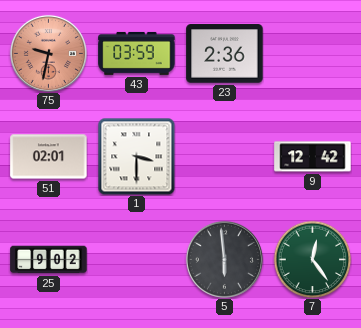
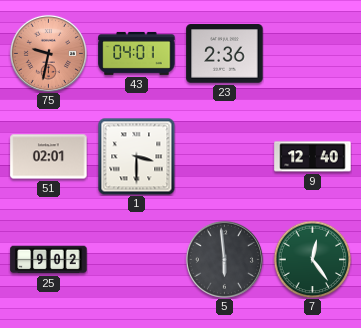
43: 03:59 -> 04:01 (137, 53)
9: 12:42 -> 12:40 (313, 157)
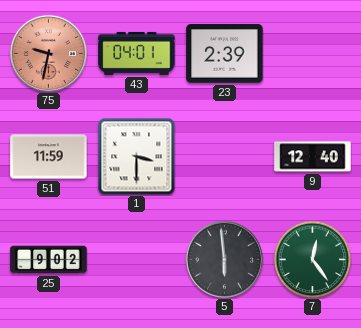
23: 2:36 -> 2:39 (225, 54)
51: 02:01 -> 11:59 (49, 157)
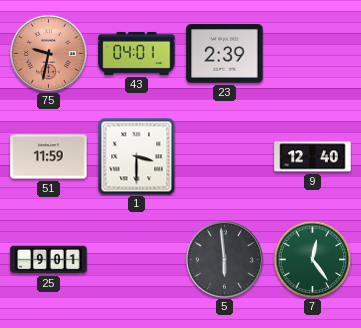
25: 9:02 -> 9:01 (49, 260)
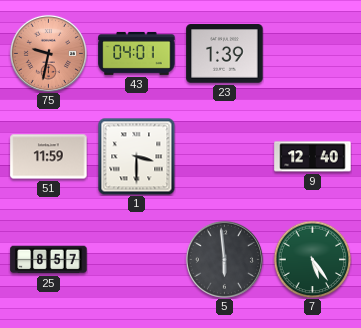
23: 2:39 -> 1:39 (225, 54)
25: 9:01 -> 8:57 (49, 260)
7: 12:24 -> 5:24 (312, 259)
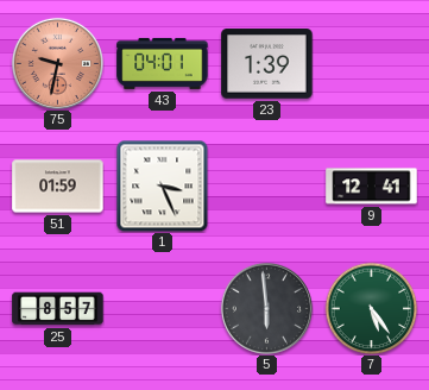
51: 11:59 -> 01:59 (58, 187)
1: 3:30 -> 3:26 (162, 185)
9: 12:40 -> 12:41 (372, 187)
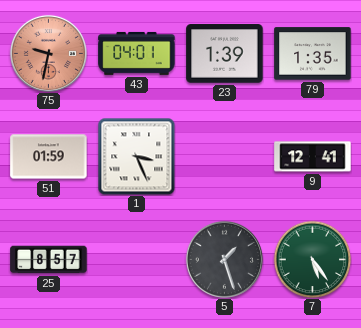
79: none -> 1:35 (313, 54)
5: 5:59 -> 1:27 (224, 259)
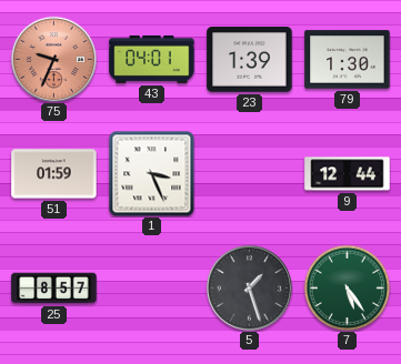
75: 9:32 -> 9:34 (53, 59)
79: 1:35 -> 1:30 (348, 60)
9: 12:41 -> 12:44 (348, 174)
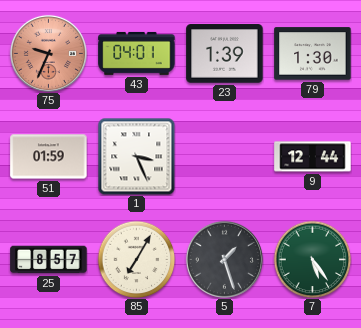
85: none -> 7:05 (136, 259)
